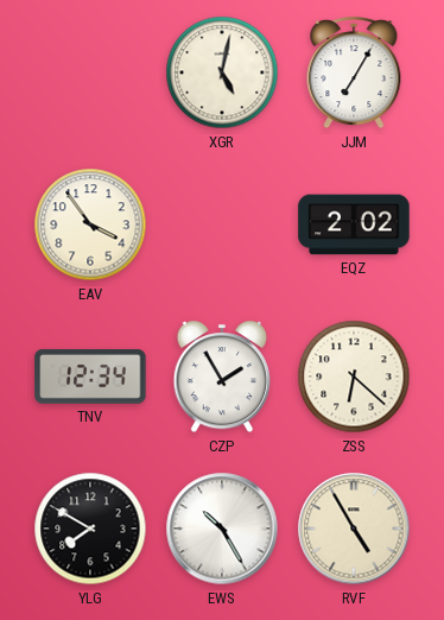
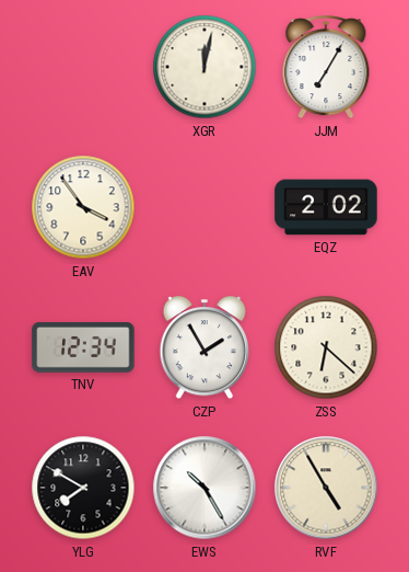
XGR: 5:02 -> 12:02 (204, 67)
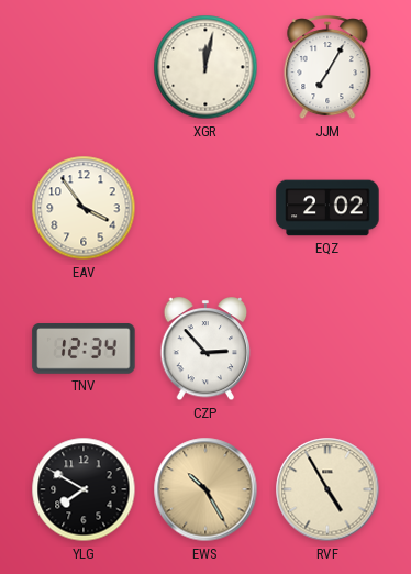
CZP: 1:55 -> 2:53 (205, 350)
ZSS: 6:22 -> none (326, 347)
EWS dial: white -> champagne (205, 489)
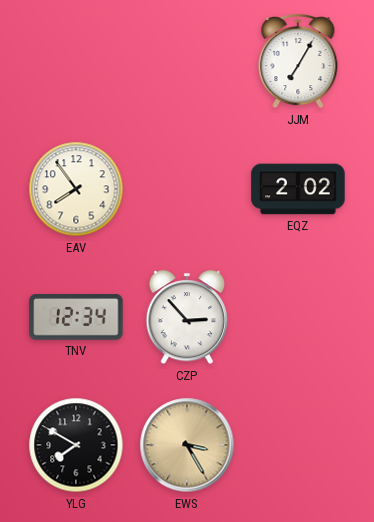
XGR: 12:02 -> none (205, 67)
EAV: 3:54 -> 7:54 (76, 189)
EWS: 10:25 -> 3:25 (187, 445)
RVF: 4:55 -> none (327, 489)
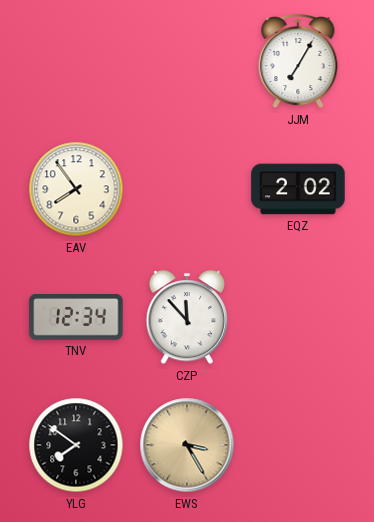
CZP: 2:53 -> 11:53 (187, 318)
YLG: 7:50 -> 7:51 (76, 445)
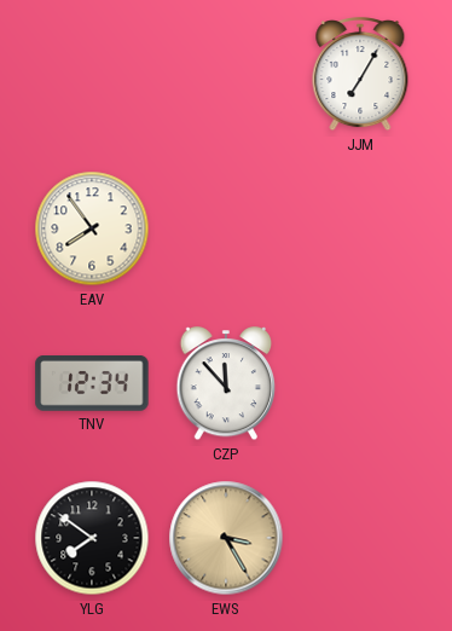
EQZ: 2:02 -> none (298, 189)
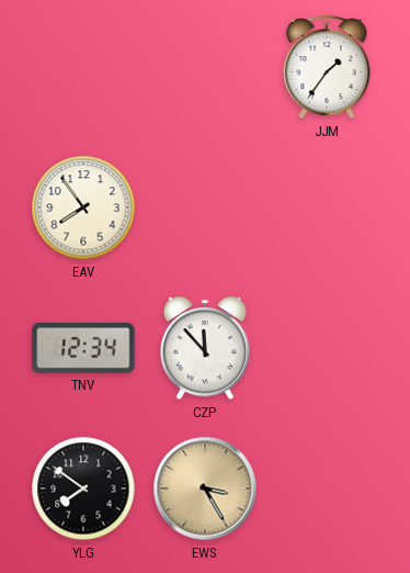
JJM: 7:05 -> 1:36 (327, 68)
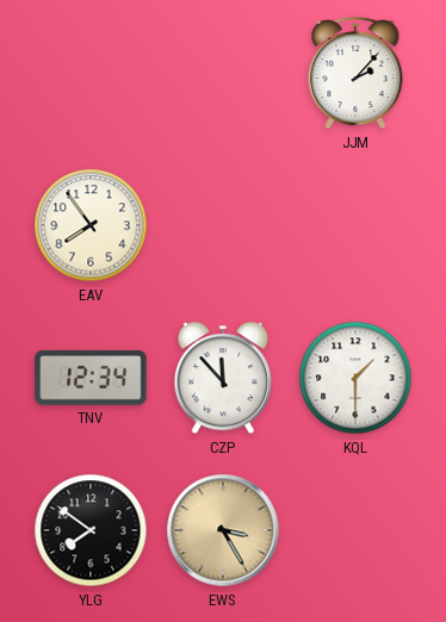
JJM: 1:36 -> 2:07 (355, 74)
KQL: none -> 1:30 (355, 378)
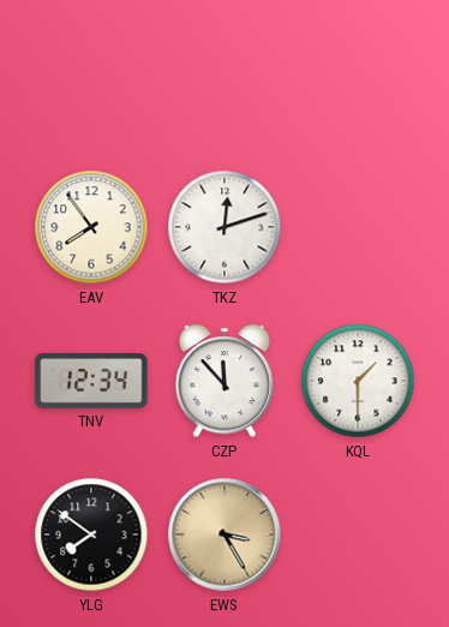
JJM: 2:07 -> none (355, 74)
TKZ: none -> 12:12 (224, 227)
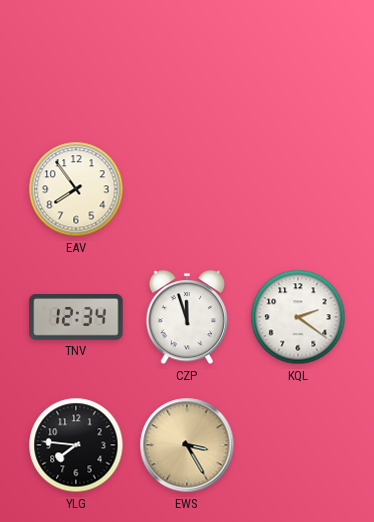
TKZ: 12:12 -> none (224, 227)
CZP: 11:53 -> 11:57 (187, 318)
KQL: 1:30 -> 2:21 (298, 317)
YLG: 7:51 -> 7:46 (76, 445)
